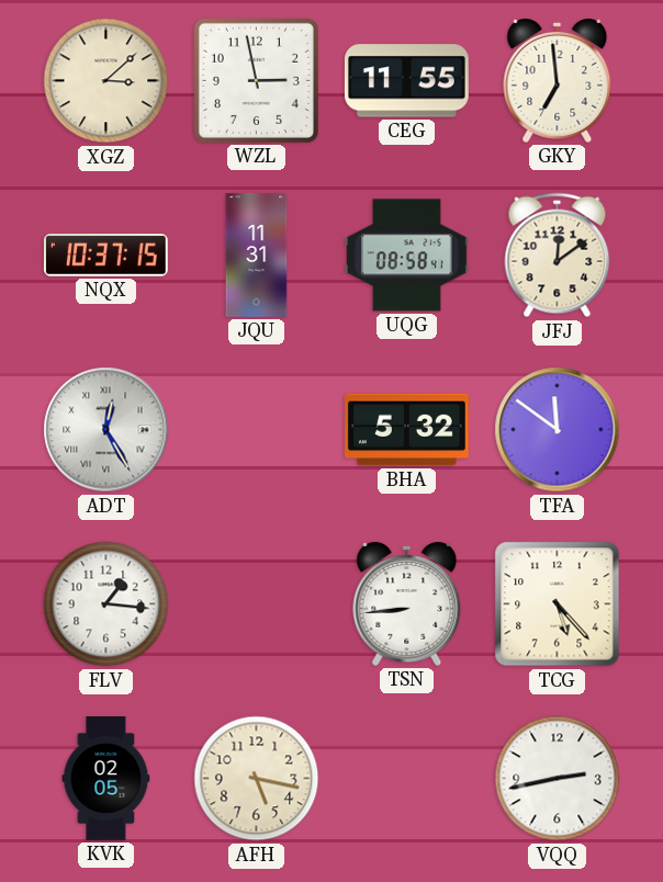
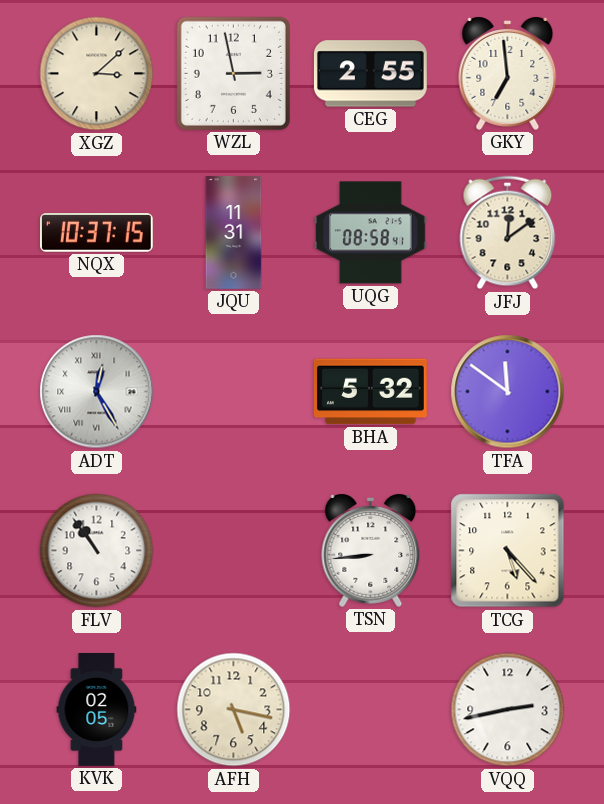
CEG: 11:55 -> 2:55 (370, 74)
FLV: 1:16 -> 10:54 (97, 551)
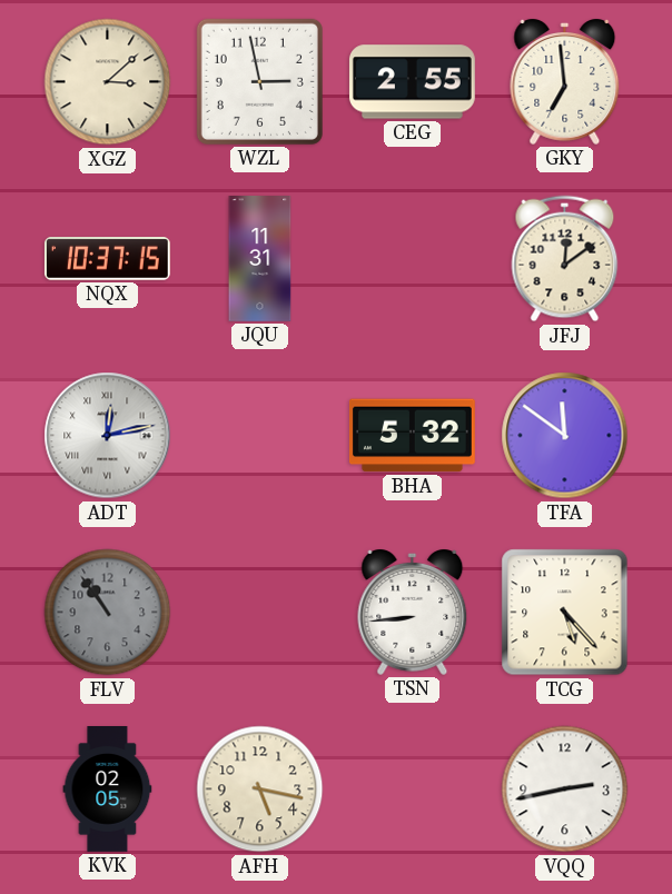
UQG: 08:58 -> none (371, 233)
ADT: 12:25 -> 12:13 (108, 436)
FLV dial: white -> grey (108, 613)
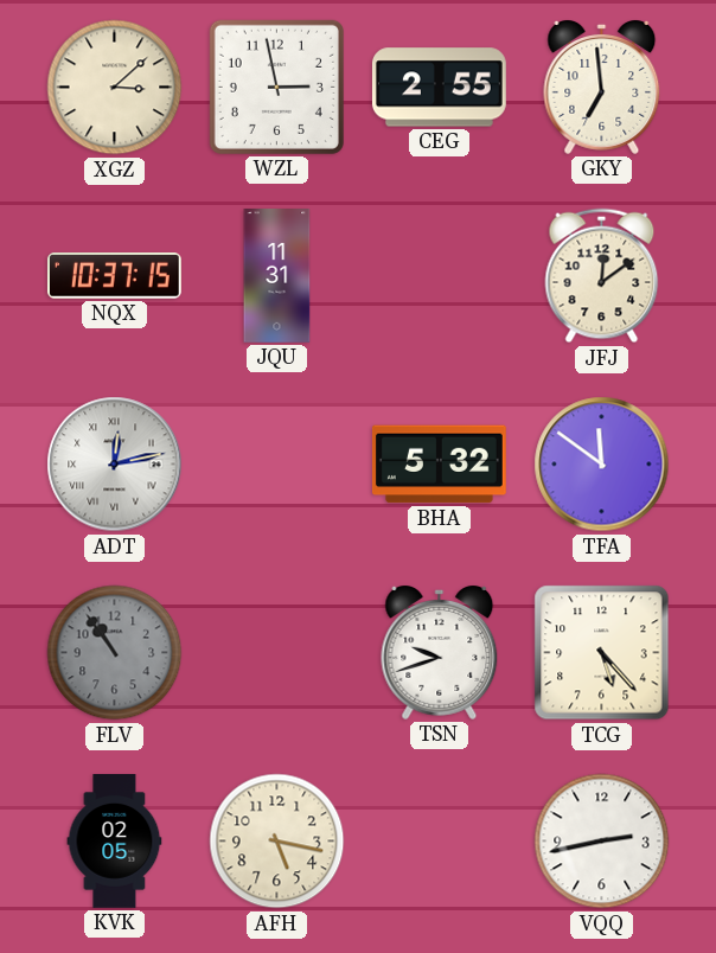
TSN: 8:44 -> 9:42 (440, 653)
